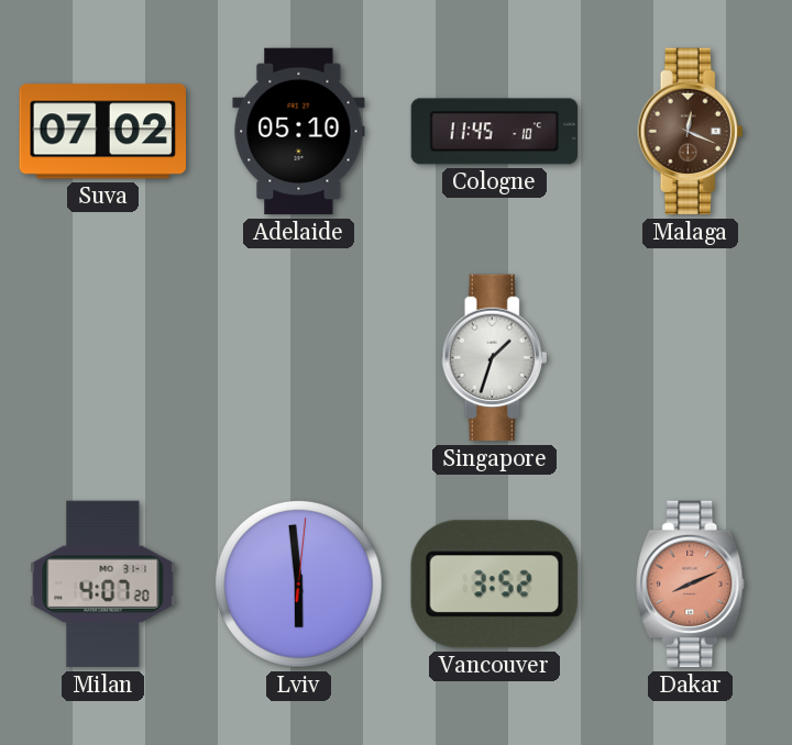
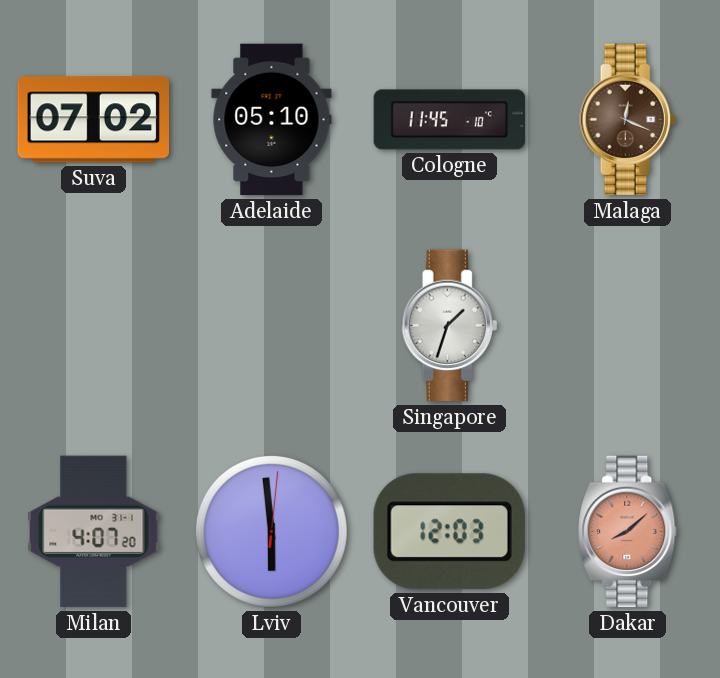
Vancouver: 3:52 -> 12:03 (449, 532)
Dakar: 8:11 -> 8:08 (628, 532)
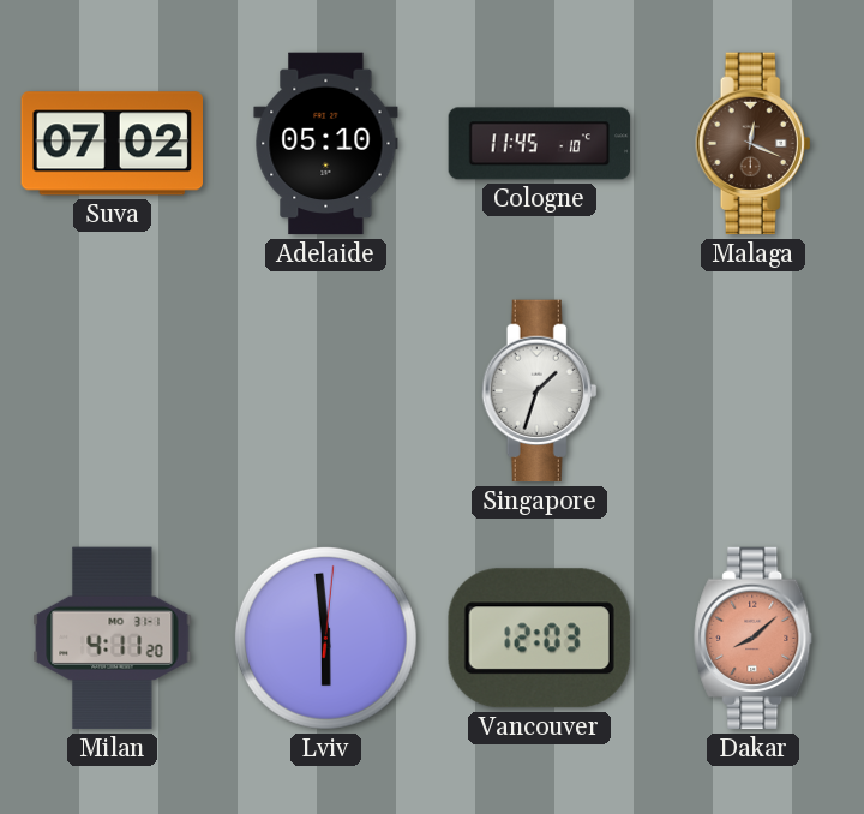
Milan: 4:07 -> 4:11 (113, 639)
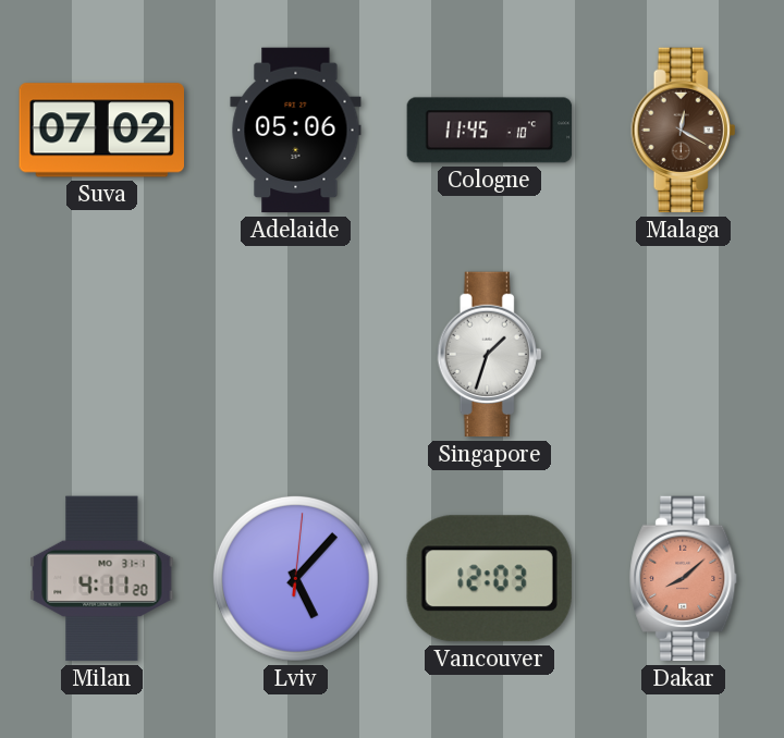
Adelaide: 05:10 -> 05:06 (296, 131)
Malaga: 12:19 -> 12:20 (684, 131)
Lviv: 5:59 -> 5:07 (295, 578)
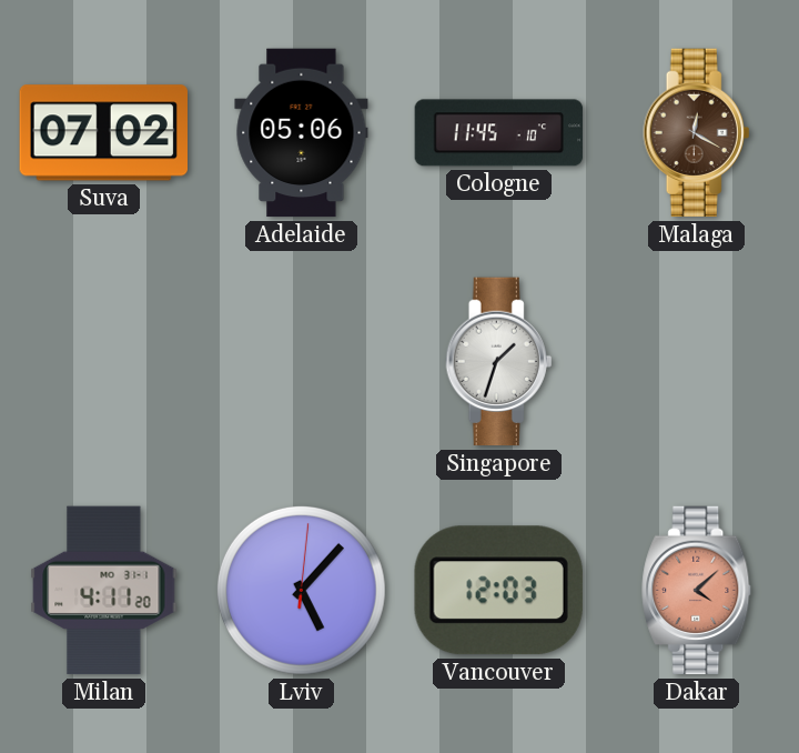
Dakar: 8:08 -> 4:08 (697, 591)
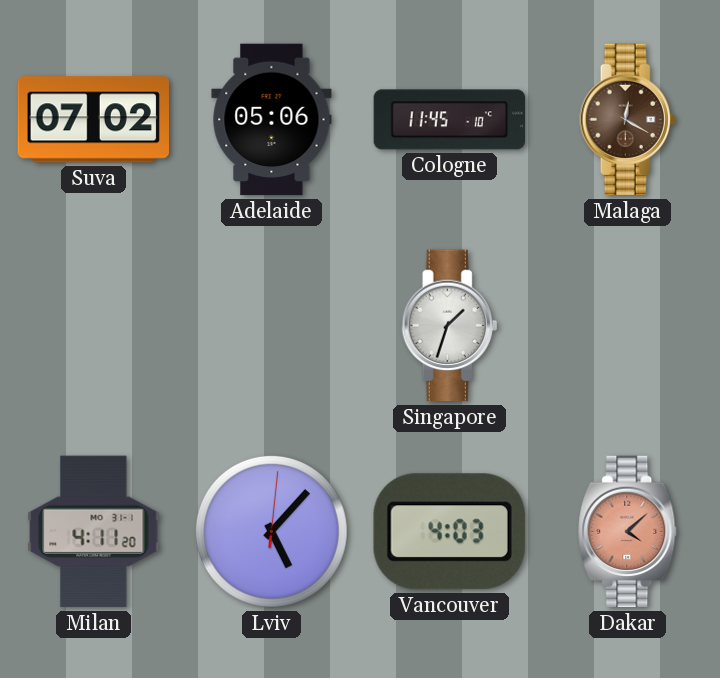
Vancouver: 12:03 -> 4:03 (449, 532)
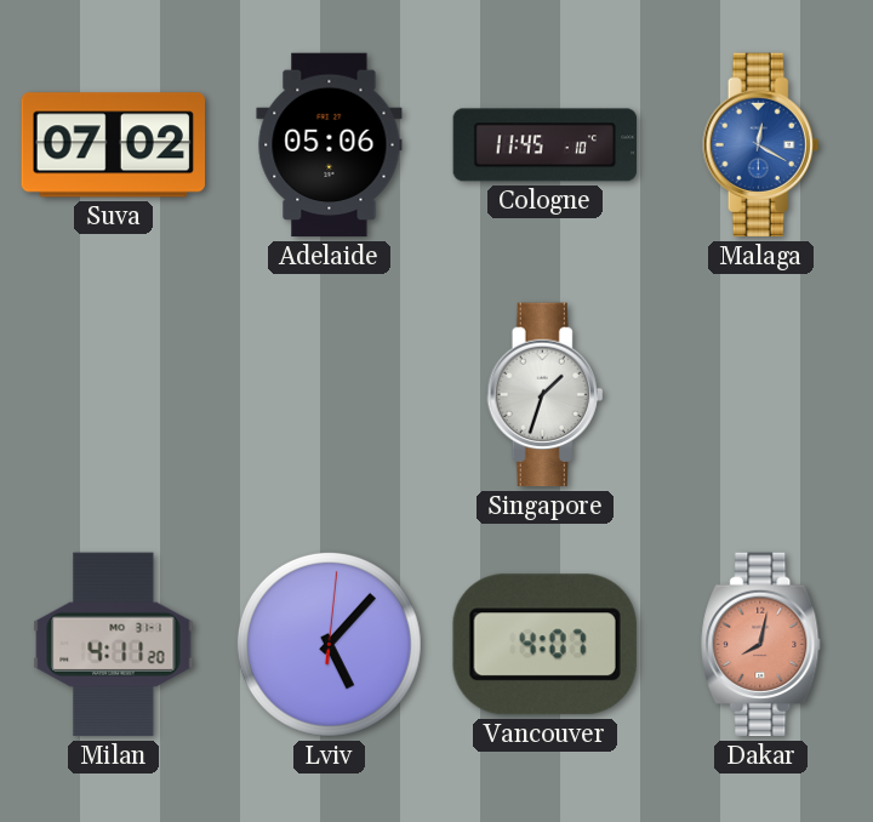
Malaga dial: brown -> blue (761, 145)
Vancouver: 4:03 -> 4:07 (544, 645)
Dakar: 4:08 -> 8:02 (761, 645)
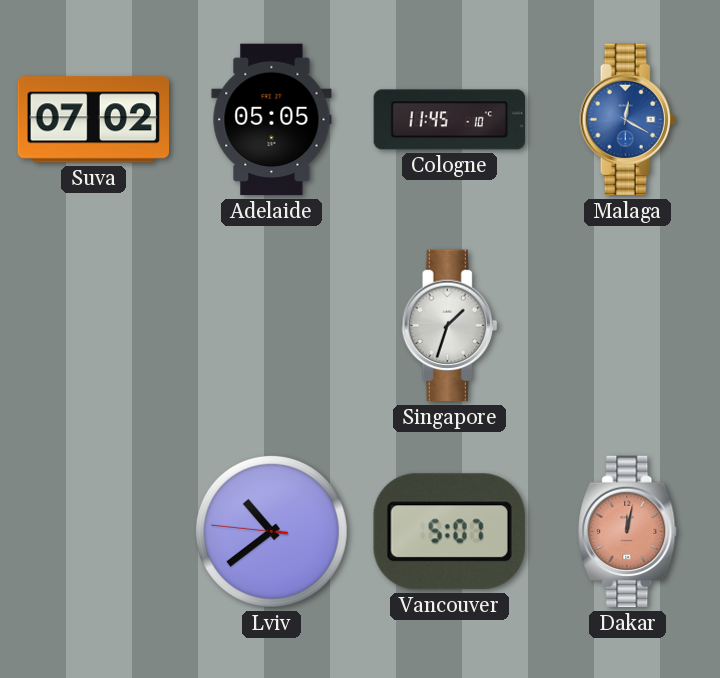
Adelaide: 05:06 -> 05:05 (272, 120)
Milan: 4:11 -> none (114, 645)
Lviv: 5:07 -> 10:38 (271, 531)
Vancouver: 4:07 -> 5:07 (449, 532)
Dakar: 8:02 -> 12:02 (628, 532)
